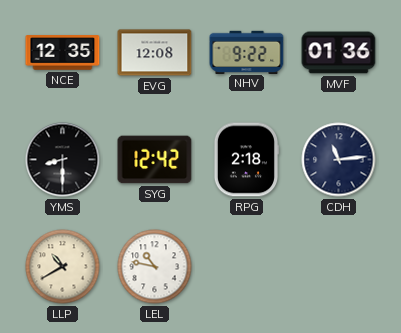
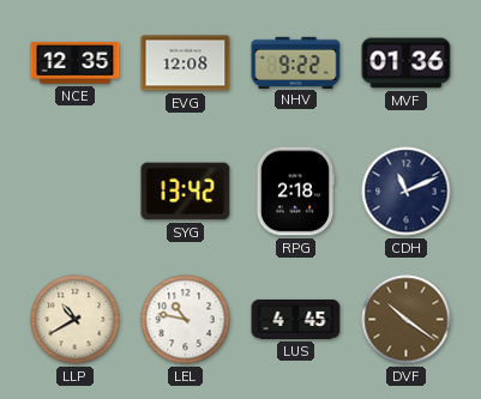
YMS: 8:30 -> none (63, 160)
SYG: 12:42 -> 13:42 (186, 192)
CDH: 11:14 -> 11:11 (407, 192)
LUS: none -> 4:45 (296, 319)
DVF: none -> 10:21 (407, 320)
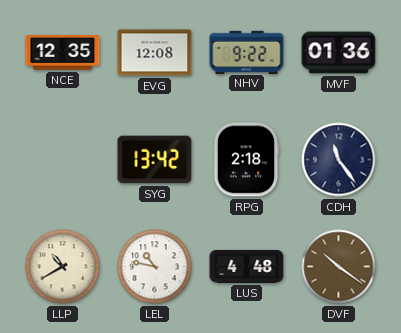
CDH: 11:11 -> 11:24 (339, 160)
LUS: 4:45 -> 4:48 (247, 266)
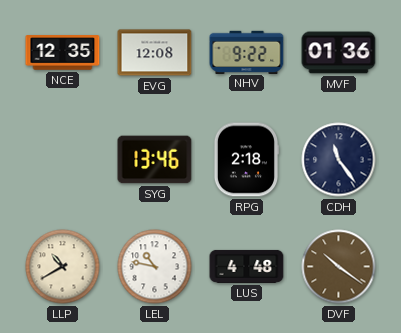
SYG: 13:42 -> 13:46 (155, 160)
